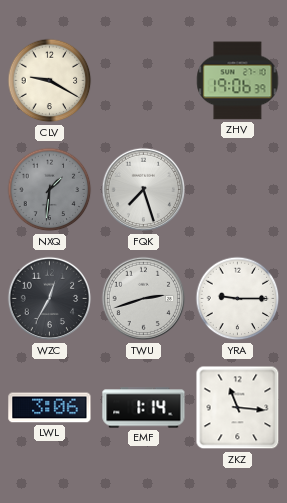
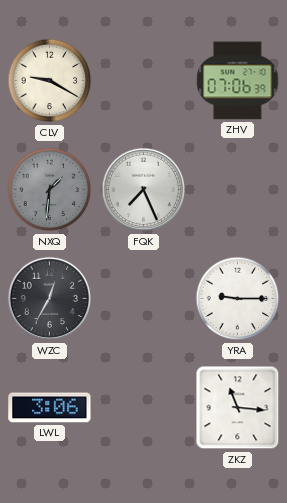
ZHV: 19:06 -> 07:06 (238, 81)
FQK: 7:27 -> 7:26 (144, 190)
TWU: 2:42 -> none (144, 299)
EMF: 1:14 -> none (144, 408)
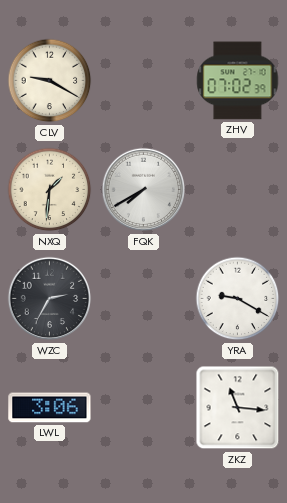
ZHV: 07:06 -> 07:02 (238, 81)
NXQ dial: grey -> cream (50, 190)
FQK: 7:26 -> 7:40 (144, 190)
WZC: 12:35 -> 2:35 (50, 299)
YRA: 9:15 -> 9:20 (238, 299)
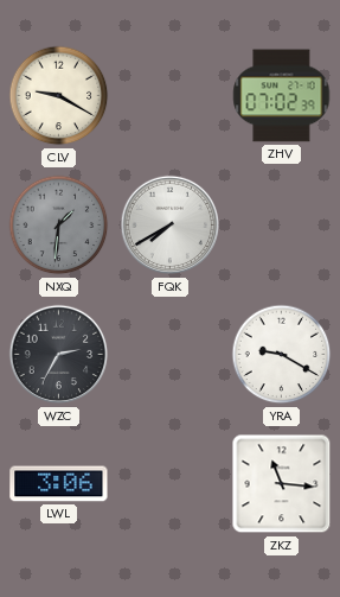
NXQ dial: cream -> grey (59, 226)
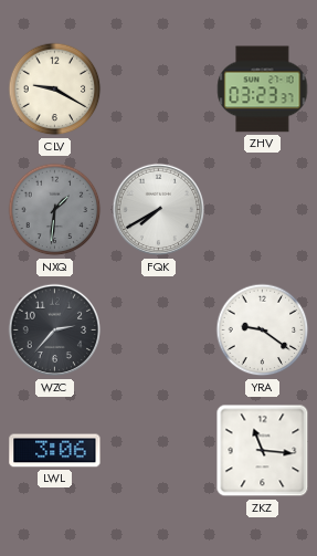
ZHV: 07:02 -> 03:23 (263, 90)
WZC: 2:35 -> 2:37 (55, 331)
YRA: 9:20 -> 9:21 (263, 331)
